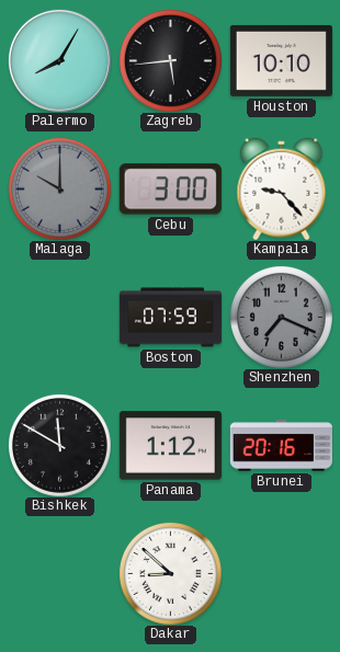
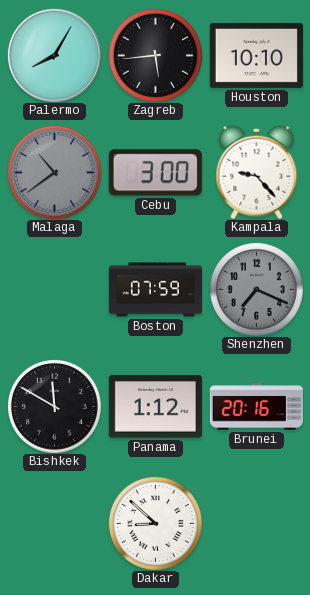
Malaga: 10:00 -> 10:39 (54, 172)
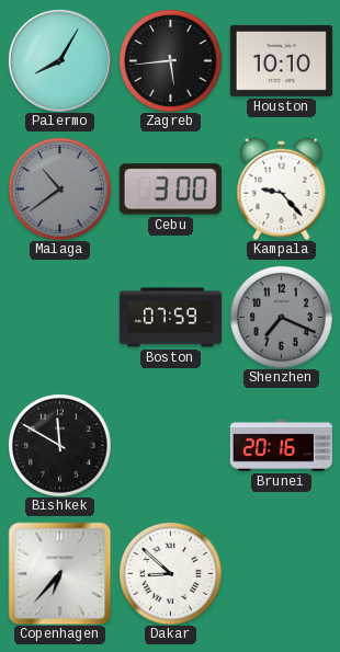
Panama: 1:12 -> none (155, 407)
Copenhagen: none -> 6:37 (59, 573)
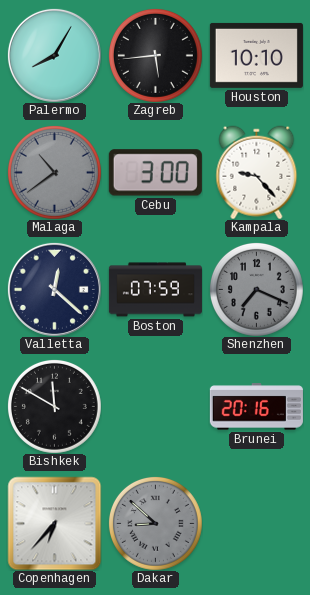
Valletta: none -> 12:22 (54, 289)
Dakar dial: white -> grey (155, 523)
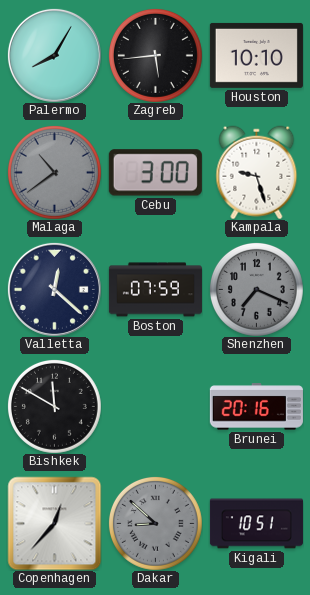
Kampala: 9:23 -> 9:27 (257, 172)
Copenhagen: 6:37 -> 12:37 (54, 523)
Kigali: none -> 10:51 (256, 524)
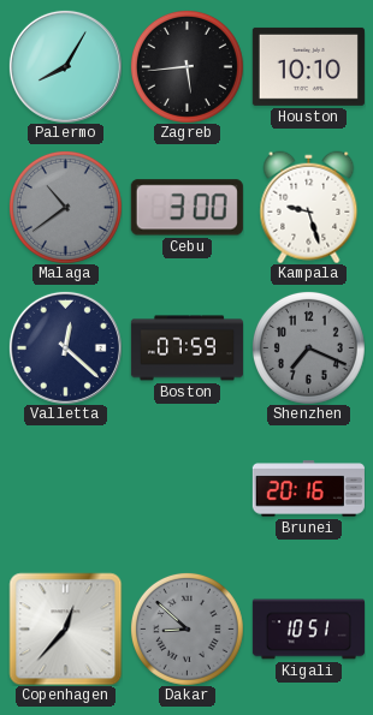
Bishkek: 11:50 -> none (54, 406)
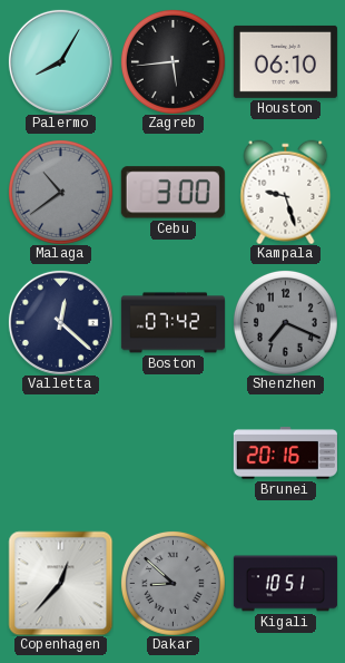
Houston: 10:10 -> 06:10 (285, 61)
Boston: 07:59 -> 07:42 (172, 323)
